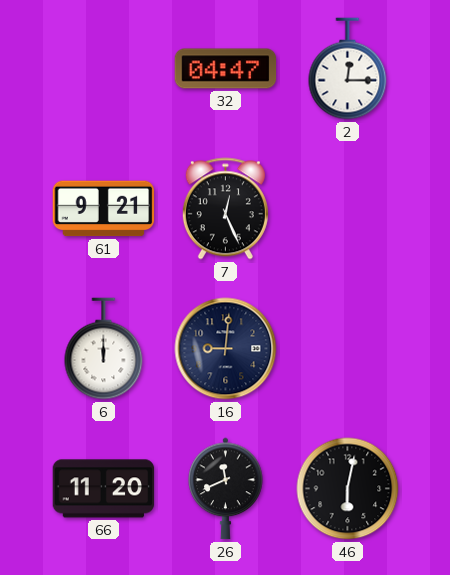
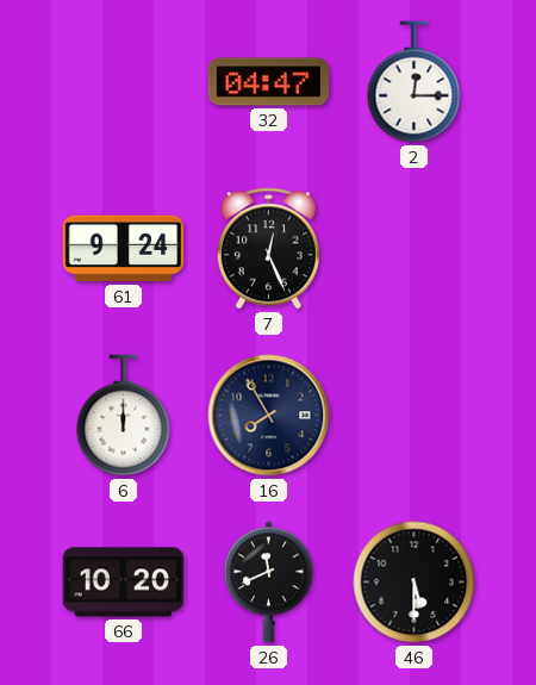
61: 9:21 -> 9:24 (124, 249)
16: 9:01 -> 7:55 (269, 416)
66: 11:20 -> 10:20 (124, 583)
46: 6:02 -> 5:30 (415, 583)
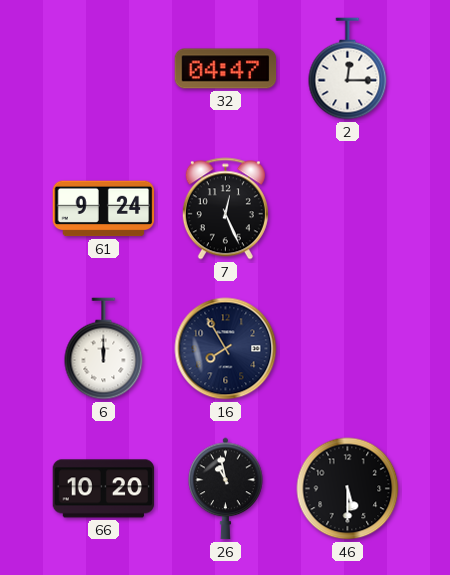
26: 11:41 -> 10:58 (226, 489)
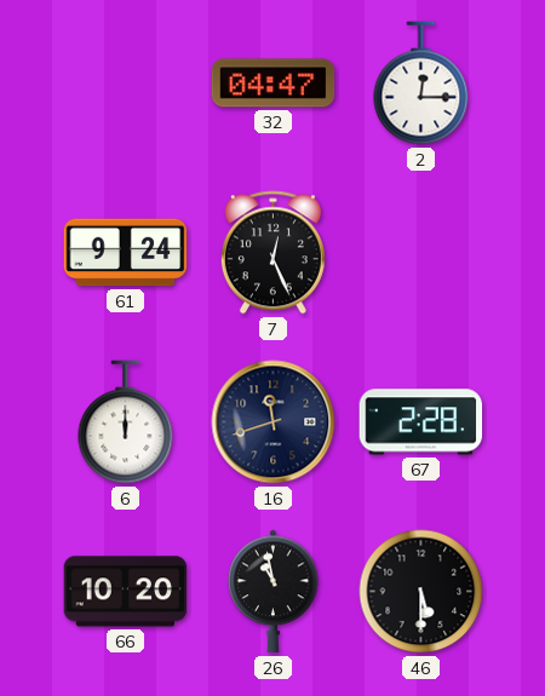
16: 7:55 -> 11:42 (274, 422)
67: none -> 2:28 (421, 422)
